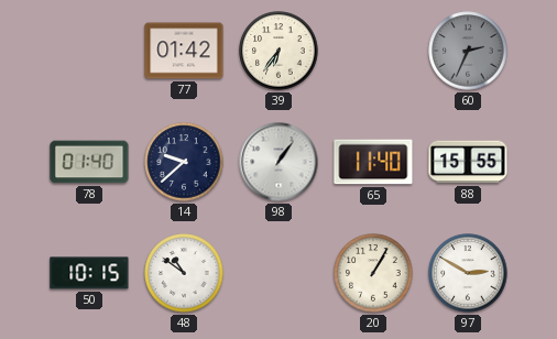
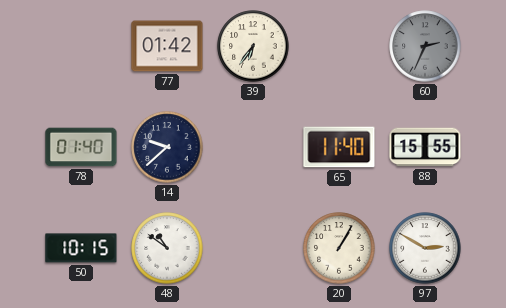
98: 1:06 -> none (278, 162)
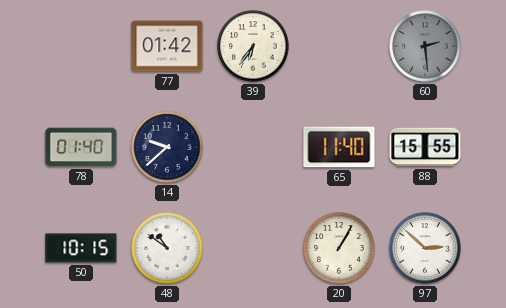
60: 2:34 -> 2:29 (425, 46)
97: 2:50 -> 2:52 (425, 248)
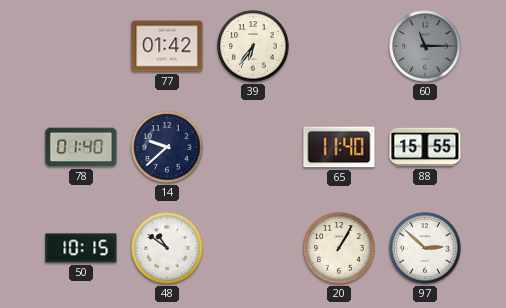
60: 2:29 -> 11:15 (425, 46)
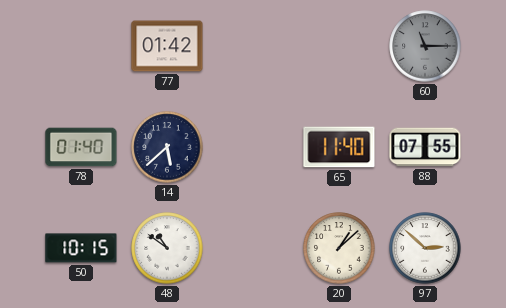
39: 6:36 -> none (253, 46)
14: 9:38 -> 5:38 (167, 147)
88: 15:55 -> 07:55 (425, 147)
20: 1:05 -> 1:08 (339, 248)
